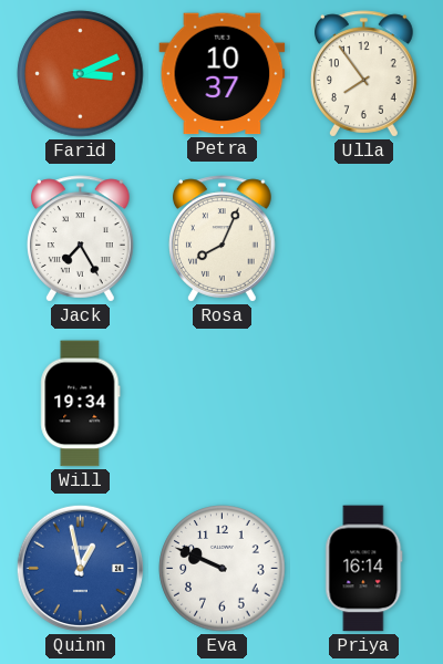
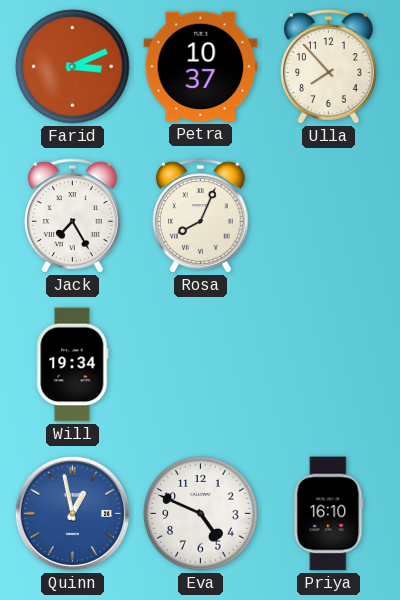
Ulla: 7:54 -> 7:53 (329, 67)
Eva: 9:49 -> 4:49 (201, 514)
Priya: 16:14 -> 16:10 (329, 514)
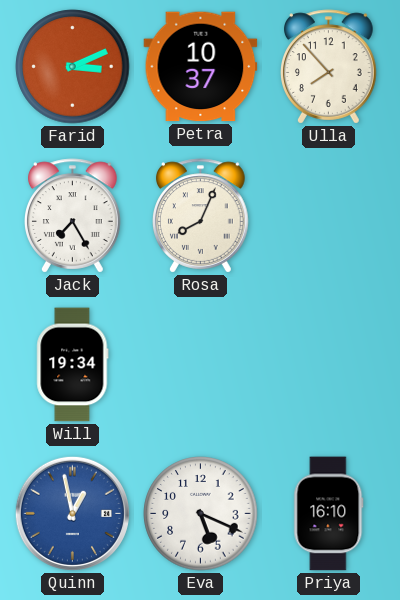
Eva: 4:49 -> 5:19 (201, 514)
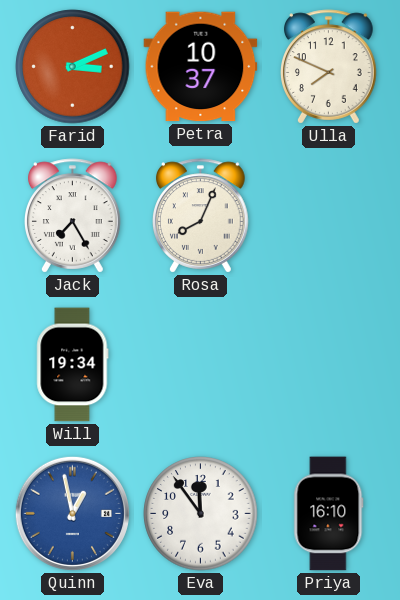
Ulla: 7:53 -> 7:49 (329, 67)
Eva: 5:19 -> 11:54 (201, 514)
